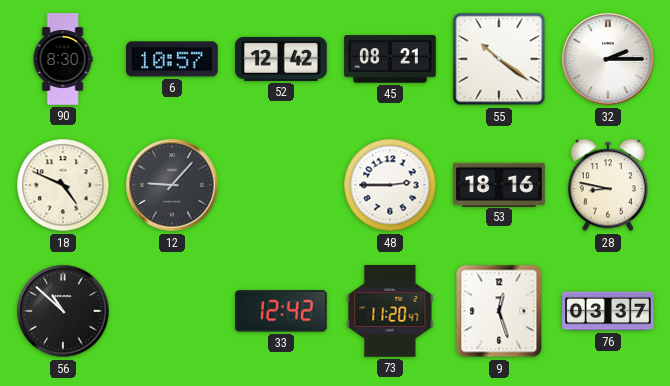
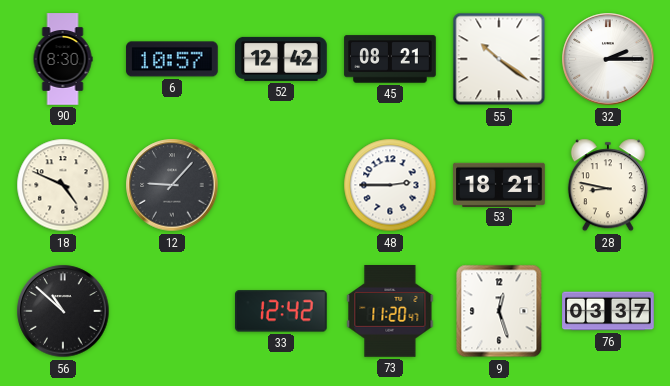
53: 18:16 -> 18:21 (499, 184)
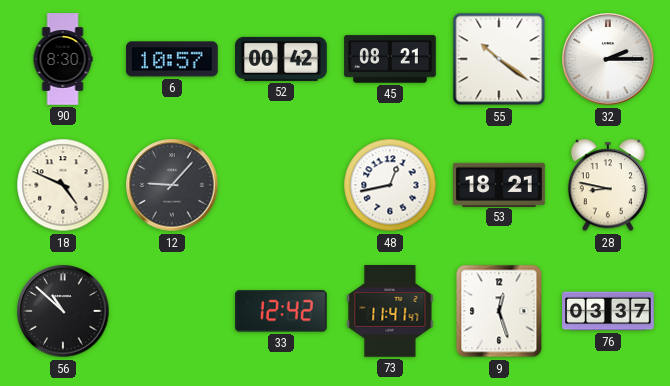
52: 12:42 -> 00:42 (281, 59)
48: 2:45 -> 12:43 (390, 185)
73: 11:20 -> 11:41 (390, 312)
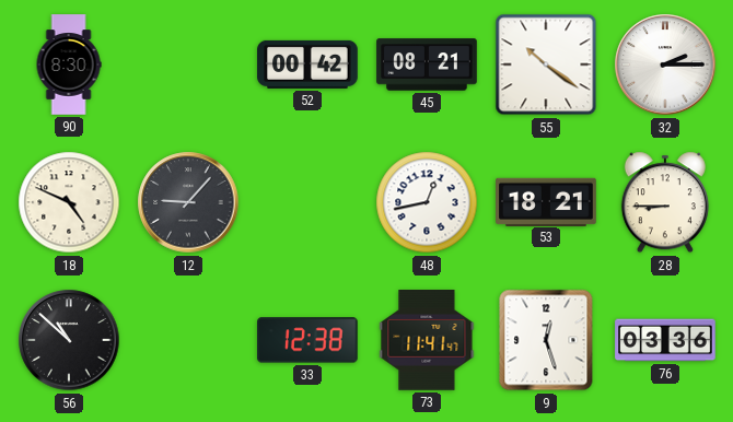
6: 10:57 -> none (172, 59)
28: 8:47 -> 8:45 (665, 202)
33: 12:42 -> 12:38 (309, 340)
76: 03:37 -> 03:36 (665, 340)
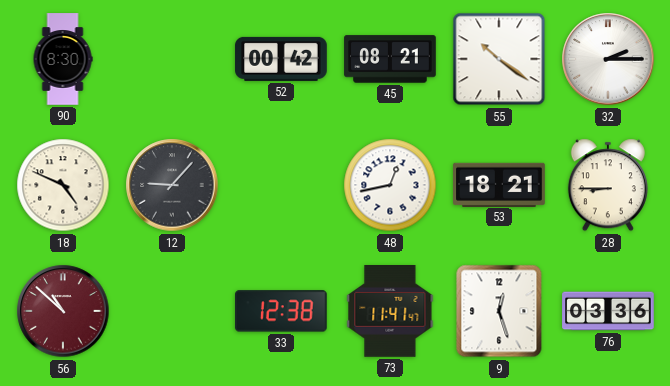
56 dial: black -> burgundy (63, 311)
